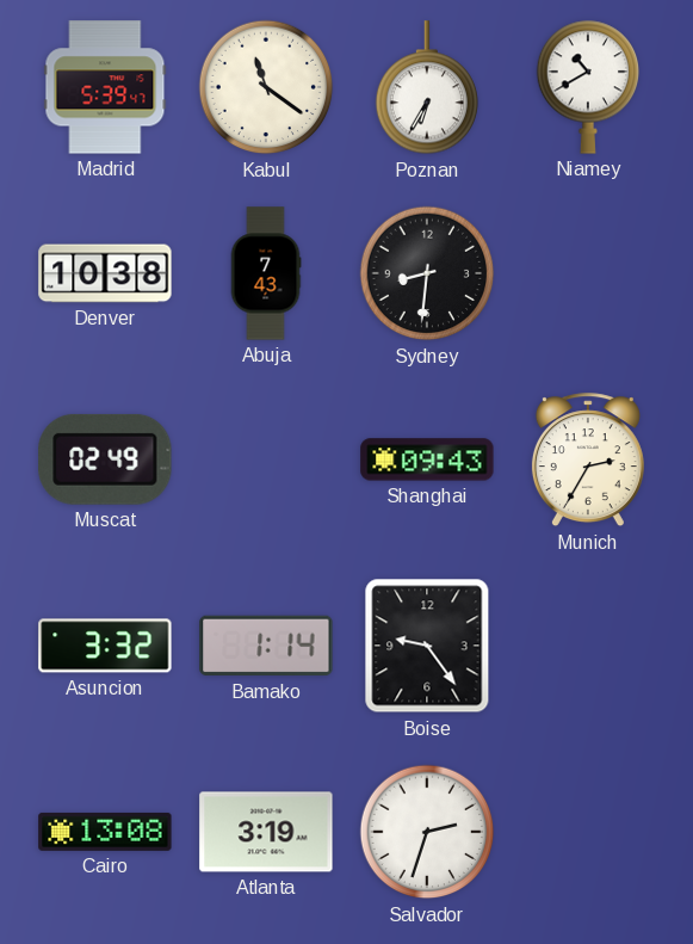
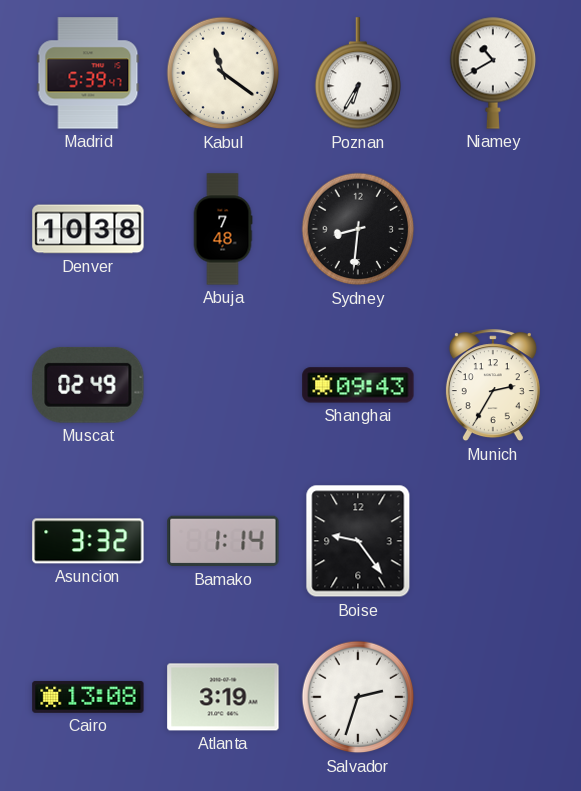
Abuja: 7:43 -> 7:48 (223, 229)
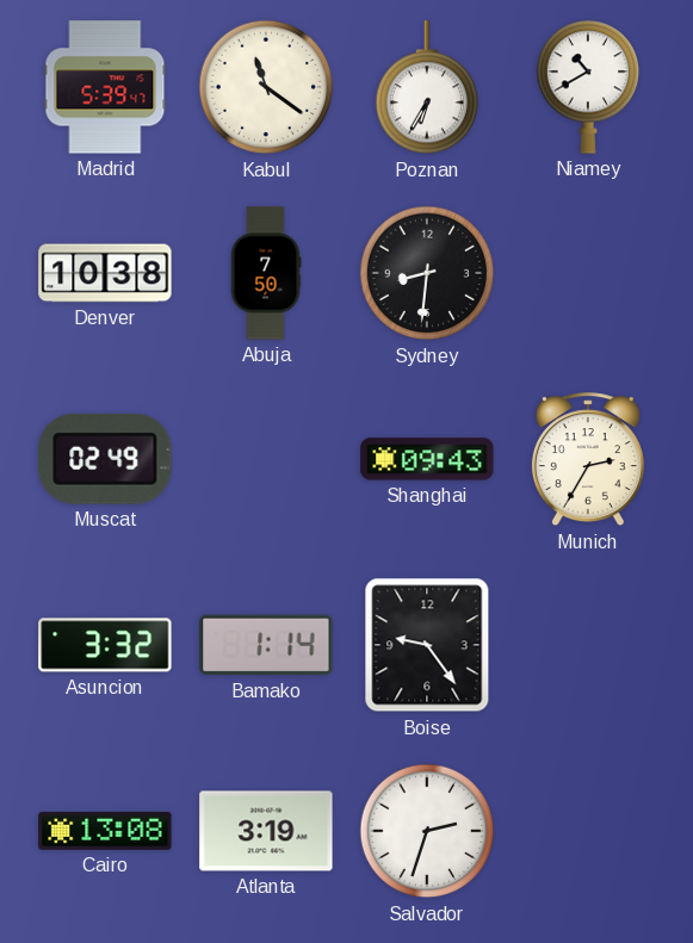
Abuja: 7:48 -> 7:50 (266, 273)
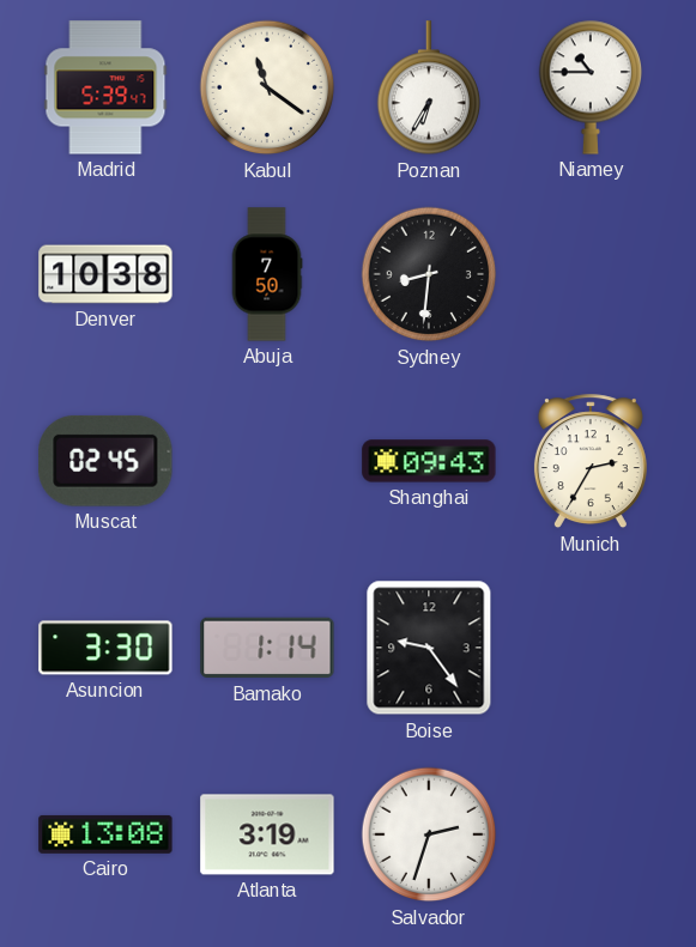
Niamey: 10:40 -> 10:45 (591, 87)
Muscat: 02:49 -> 02:45 (105, 461)
Asuncion: 3:32 -> 3:30 (105, 648)
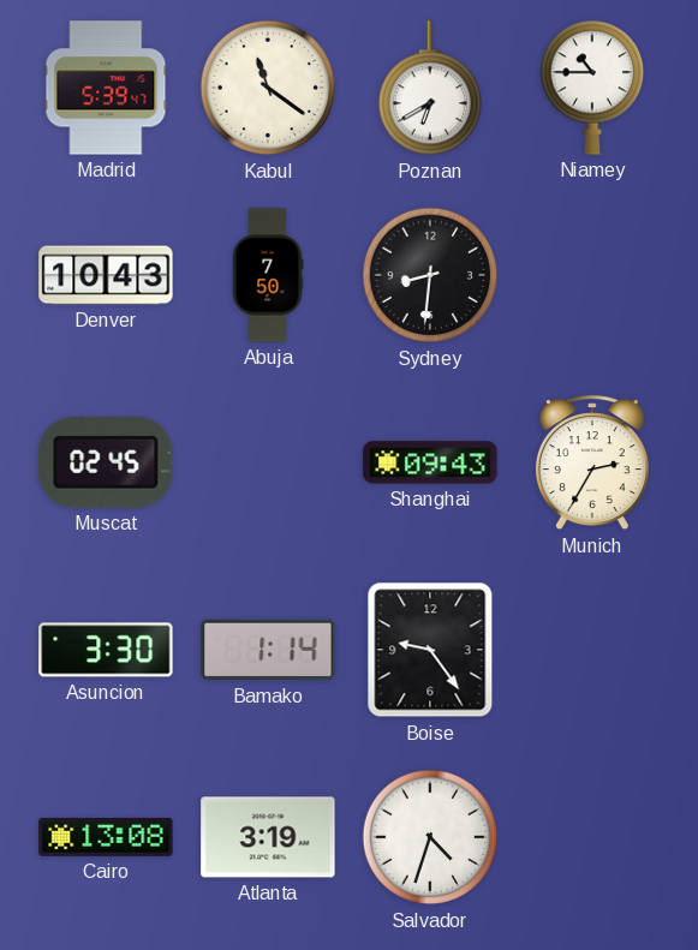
Poznan: 6:35 -> 6:40 (430, 89)
Denver: 10:38 -> 10:43 (106, 275)
Salvador: 2:33 -> 4:33 (430, 837)
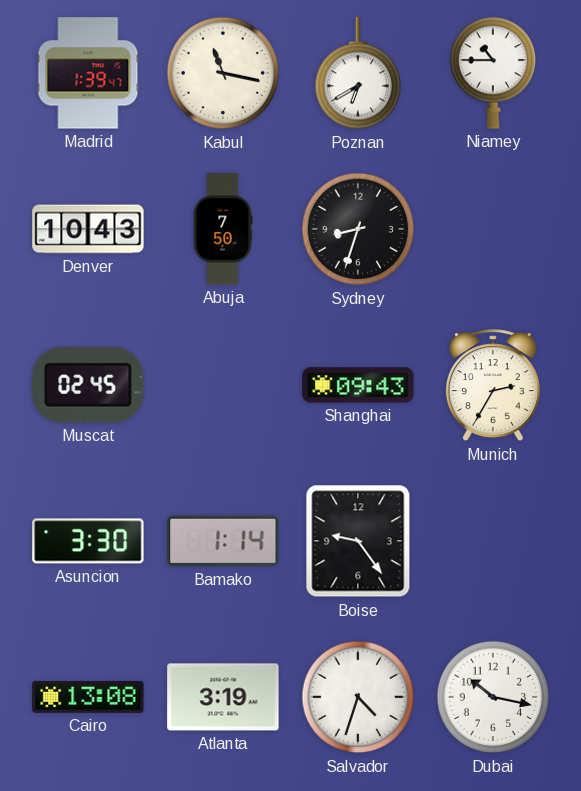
Madrid: 5:39 -> 1:39 (88, 73)
Kabul: 11:21 -> 11:17 (223, 73)
Sydney: 8:31 -> 8:33 (358, 229)
Dubai: none -> 10:17 (493, 697)
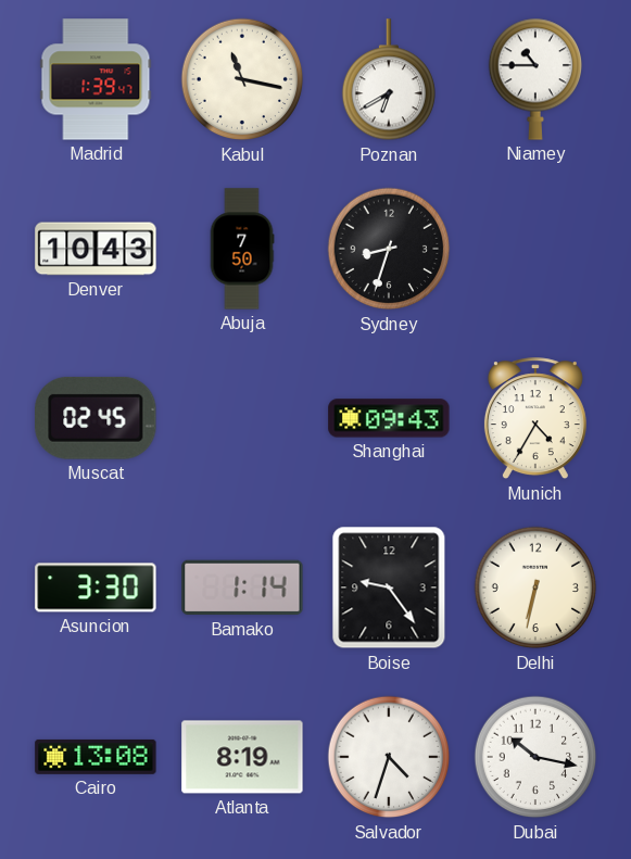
Munich: 2:35 -> 4:35 (535, 419)
Delhi: none -> 6:32 (535, 588)
Atlanta: 3:19 -> 8:19 (242, 757)
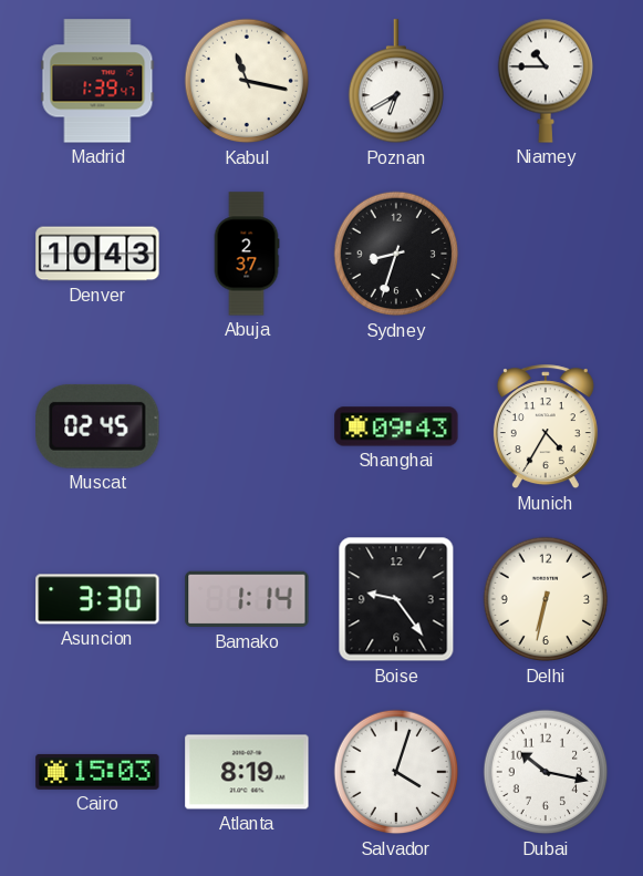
Abuja: 7:50 -> 2:37 (247, 254)
Cairo: 13:08 -> 15:03 (97, 772)
Salvador: 4:33 -> 4:03 (396, 772)
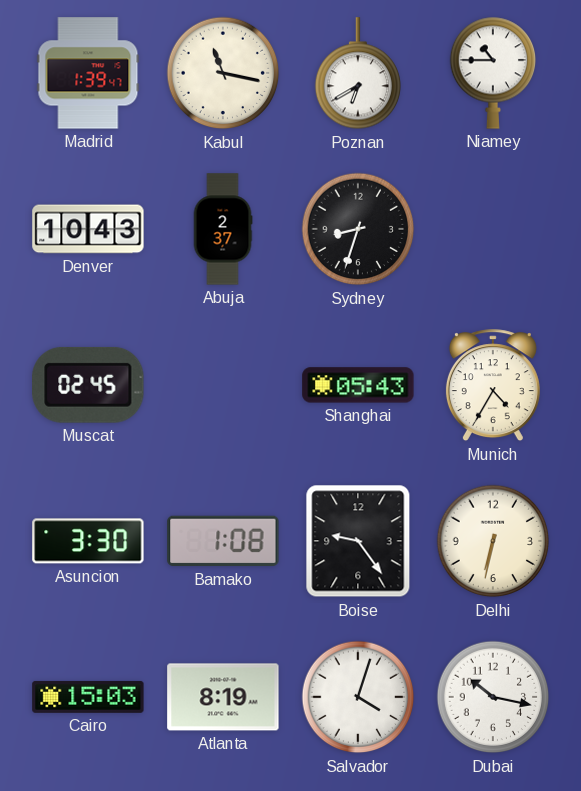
Shanghai: 09:43 -> 05:43 (358, 385)
Bamako: 1:14 -> 1:08 (223, 541)
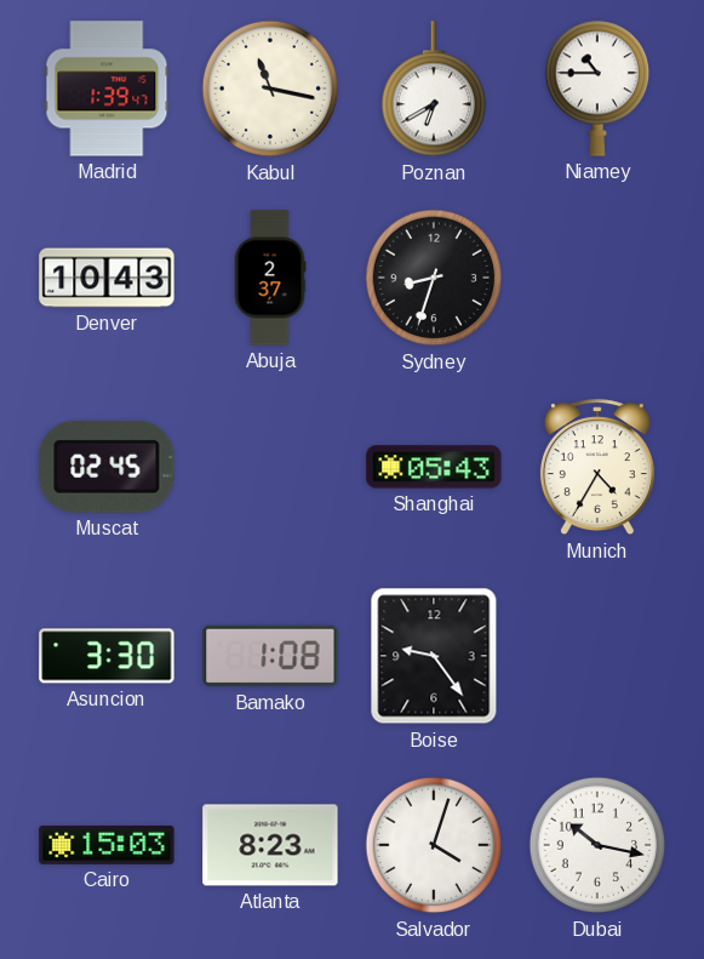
Delhi: 6:32 -> none (493, 541)
Atlanta: 8:19 -> 8:23 (270, 845)
